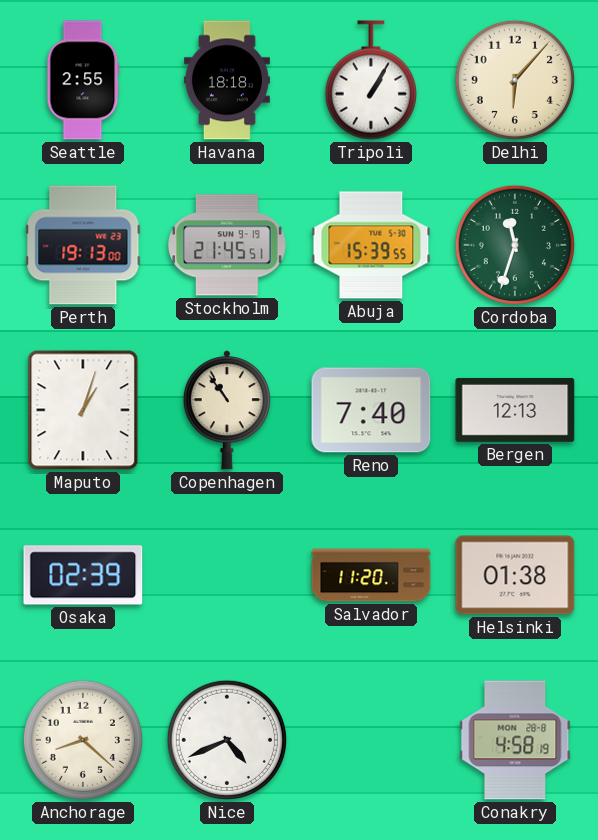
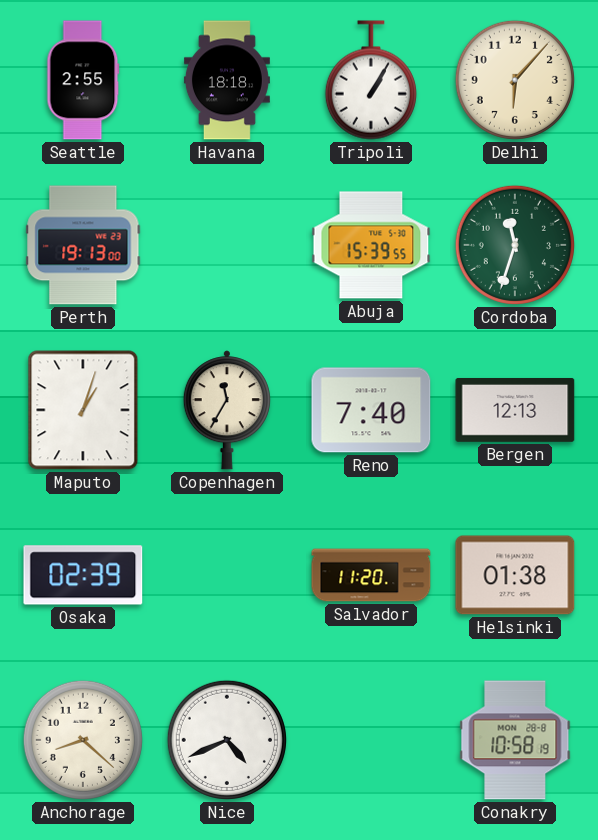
Stockholm: 21:45 -> none (227, 245)
Copenhagen: 10:54 -> 11:35 (227, 410)
Conakry: 4:58 -> 10:58 (515, 740)
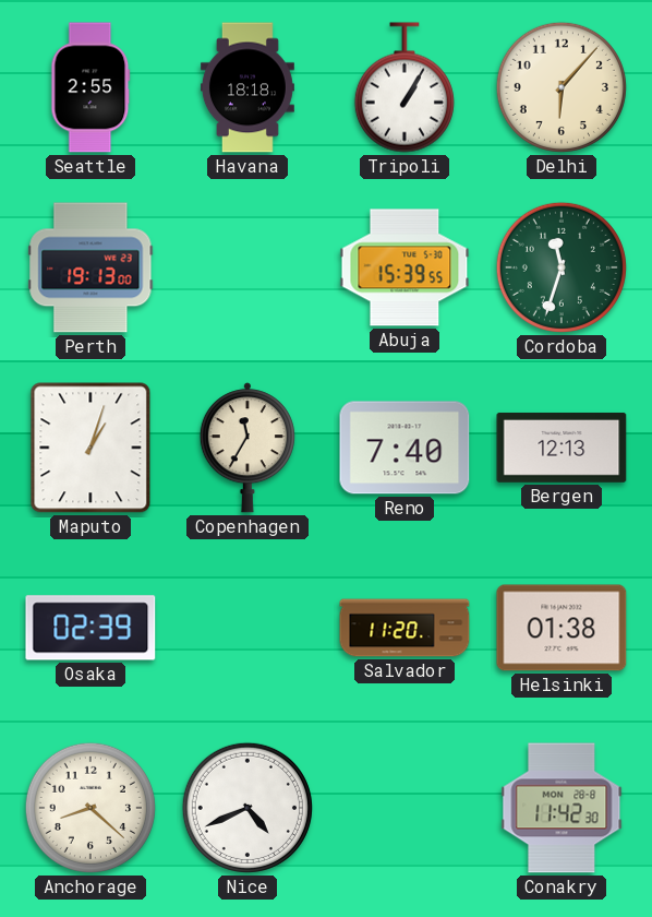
Conakry: 10:58 -> 11:42 (562, 808)
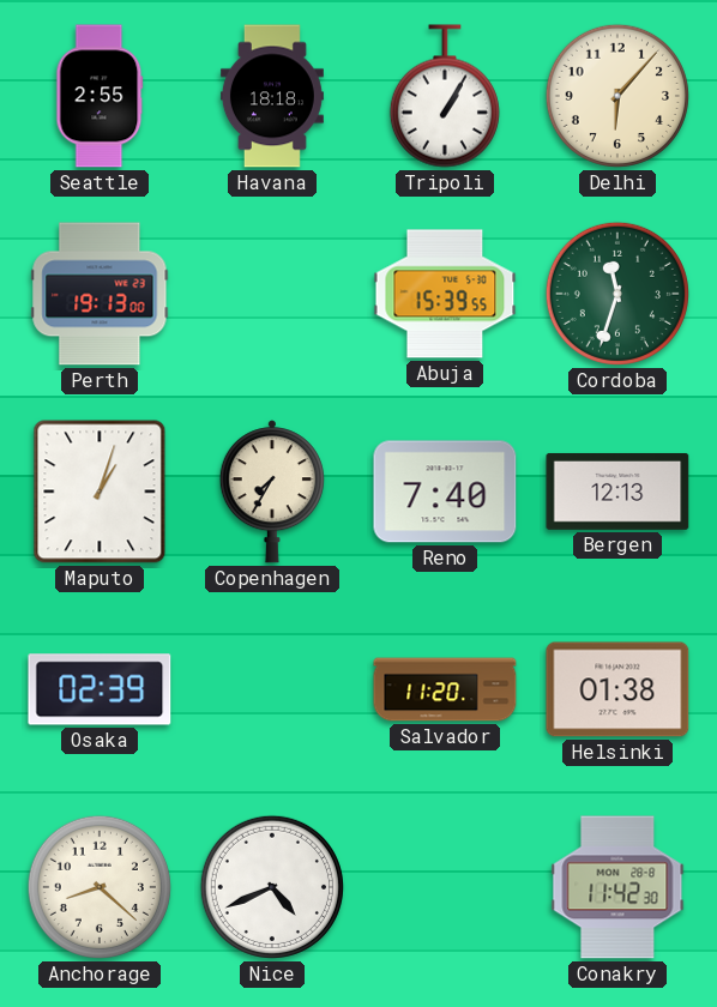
Copenhagen: 11:35 -> 7:35 (272, 492)
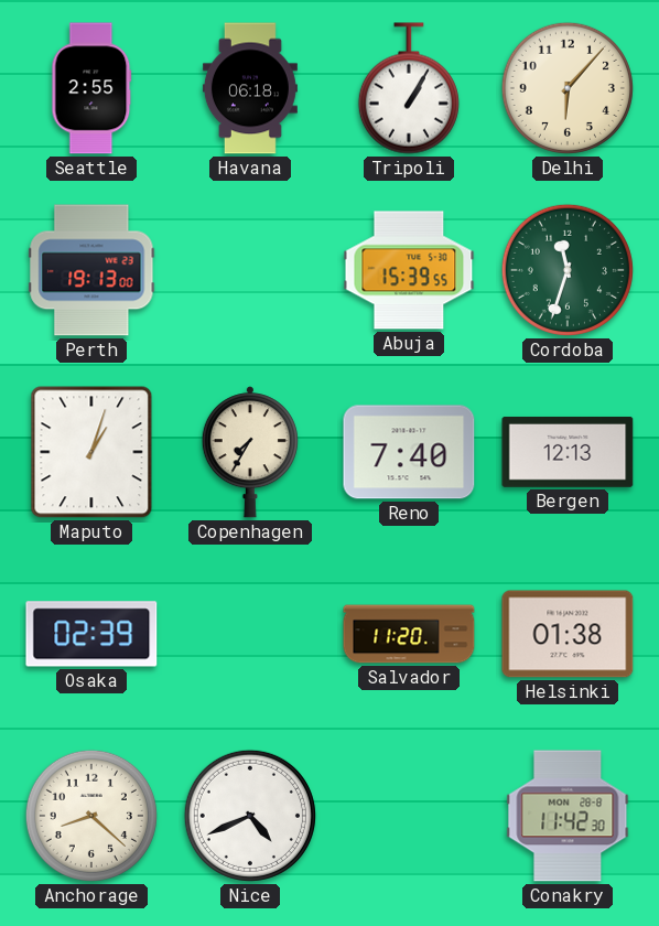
Havana: 18:18 -> 06:18 (250, 88)
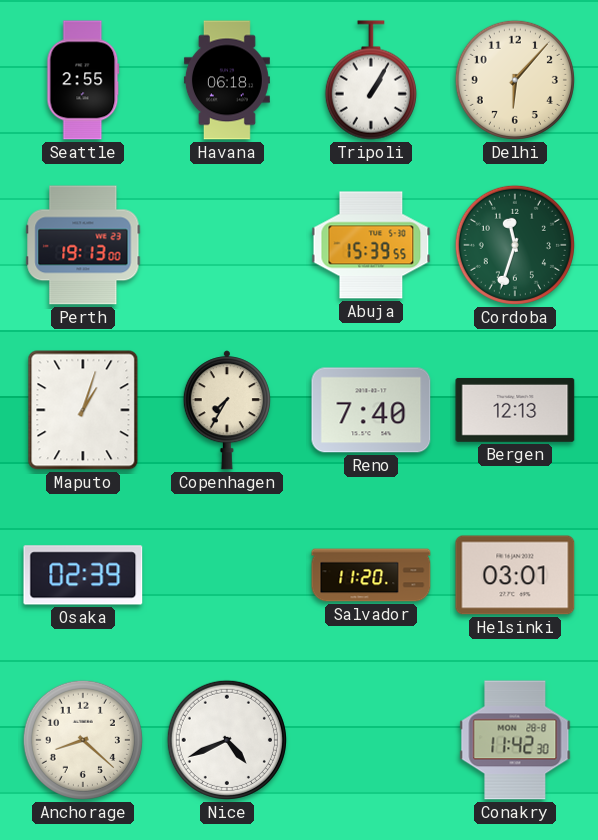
Helsinki: 01:38 -> 03:01 (515, 575)
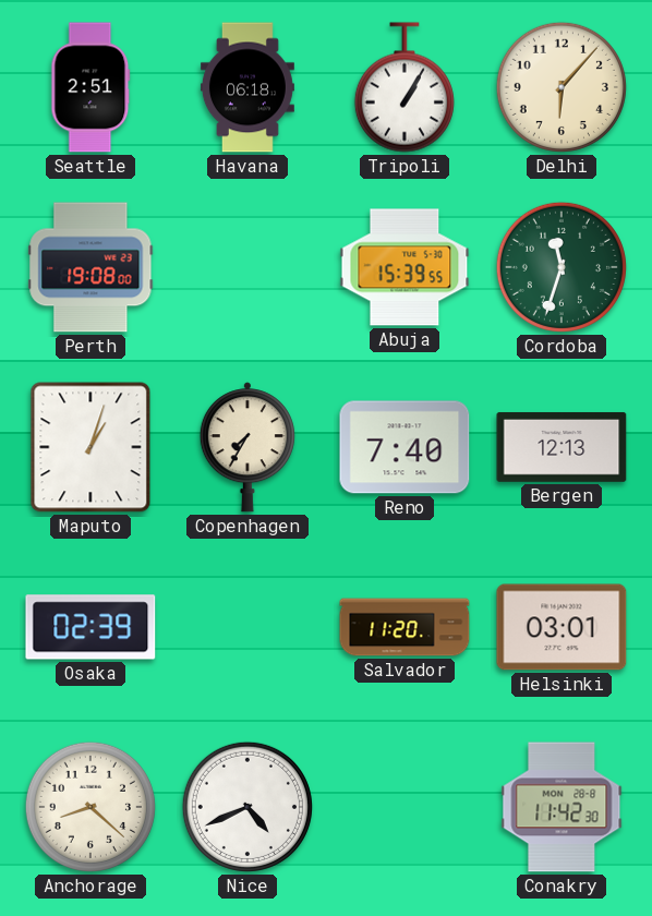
Seattle: 2:55 -> 2:51 (90, 87)
Perth: 19:13 -> 19:08 (90, 267)
